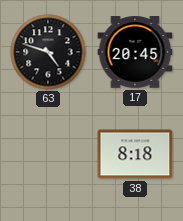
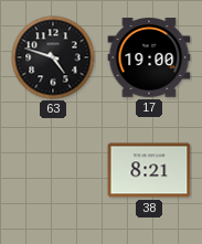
17: 20:45 -> 19:00 (149, 59)
38: 8:18 -> 8:21 (149, 170)
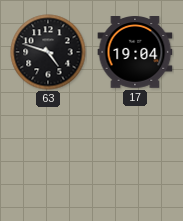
17: 19:00 -> 19:04 (135, 53)
38: 8:21 -> none (149, 170)
